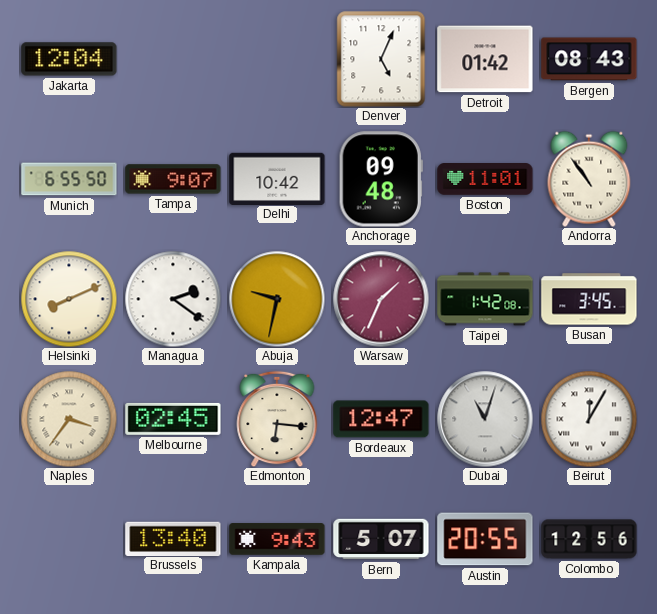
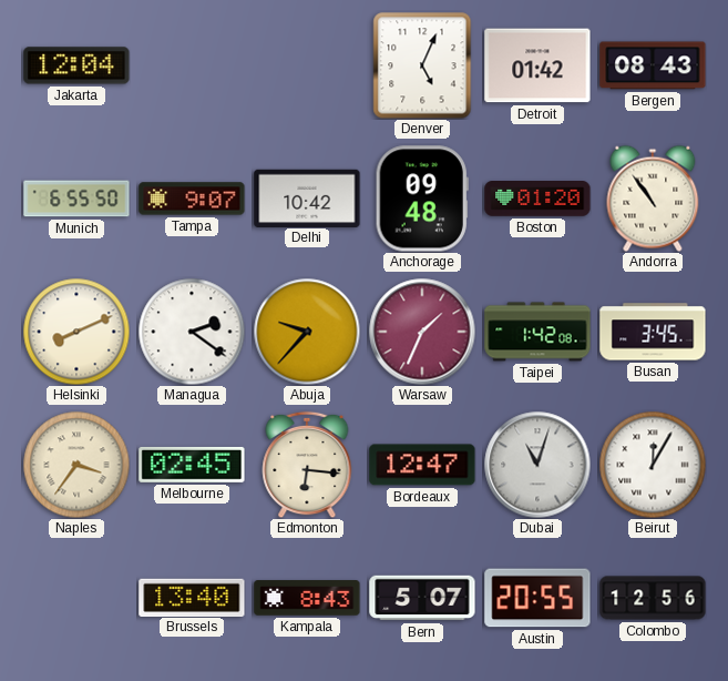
Boston: 11:01 -> 01:20 (537, 200)
Abuja: 9:32 -> 9:37 (307, 332)
Kampala: 9:43 -> 8:43 (307, 598)
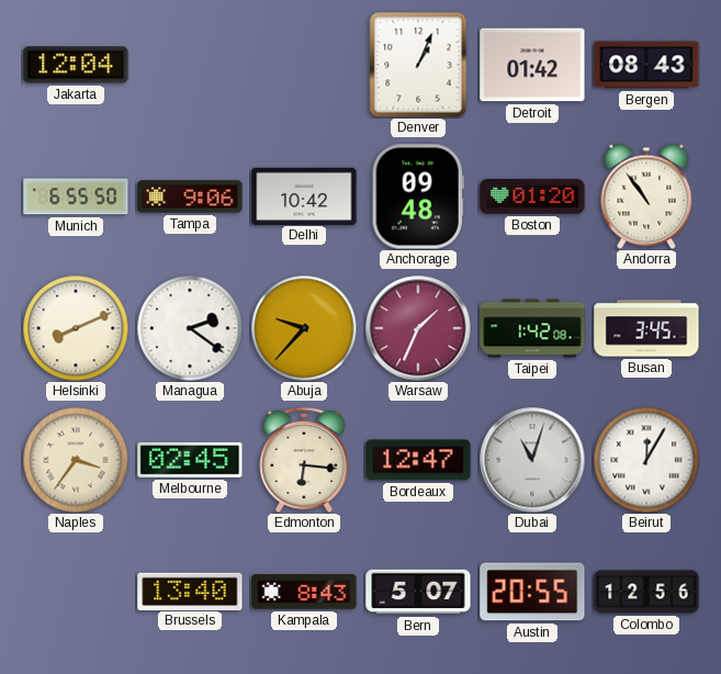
Denver: 5:04 -> 1:04 (418, 65)
Tampa: 9:07 -> 9:06 (190, 196)
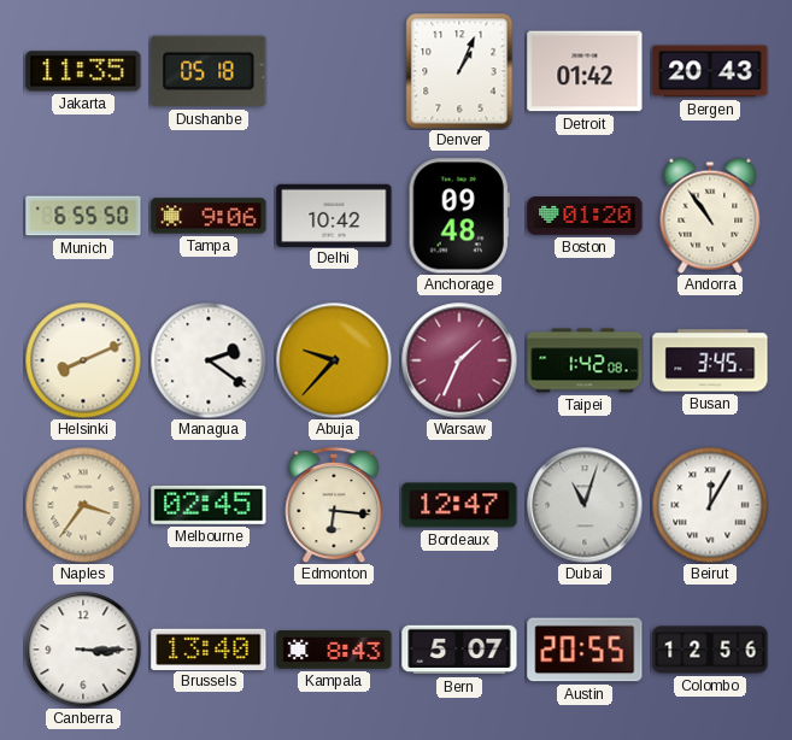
Jakarta: 12:04 -> 11:35 (83, 71)
Dushanbe: none -> 05:18 (209, 71)
Bergen: 08:43 -> 20:43 (710, 71)
Canberra: none -> 3:15 (83, 650)
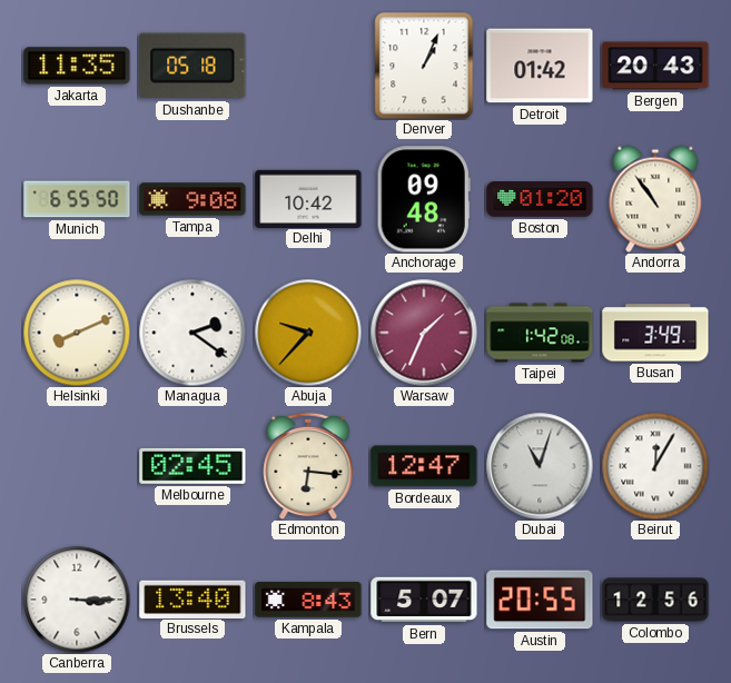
Tampa: 9:06 -> 9:08 (192, 199)
Busan: 3:45 -> 3:49 (655, 333)
Naples: 3:36 -> none (83, 505)
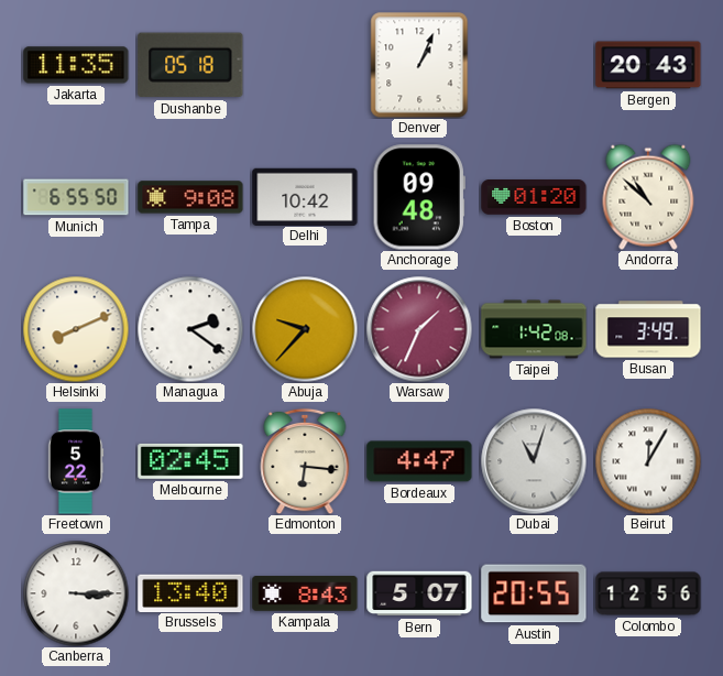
Detroit: 01:42 -> none (540, 66)
Andorra: 10:54 -> 10:52 (648, 197)
Freetown: none -> 5:22 (76, 461)
Bordeaux: 12:47 -> 4:47 (419, 461)
